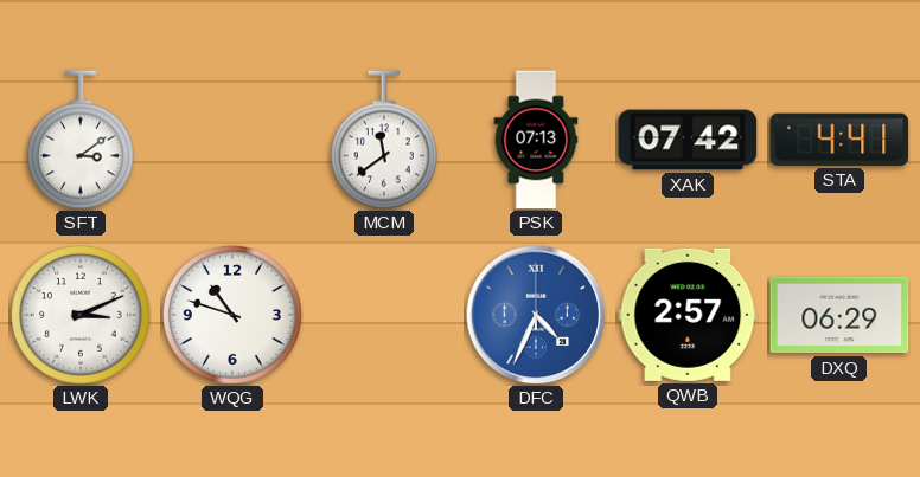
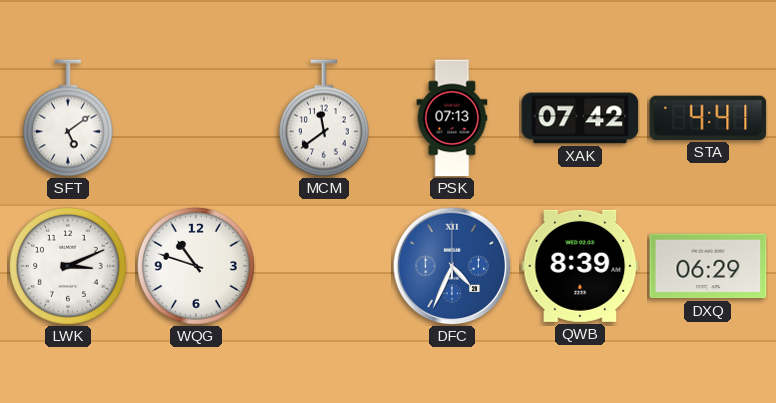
SFT: 3:09 -> 5:09 (68, 118)
QWB: 2:57 -> 8:39 (580, 266)
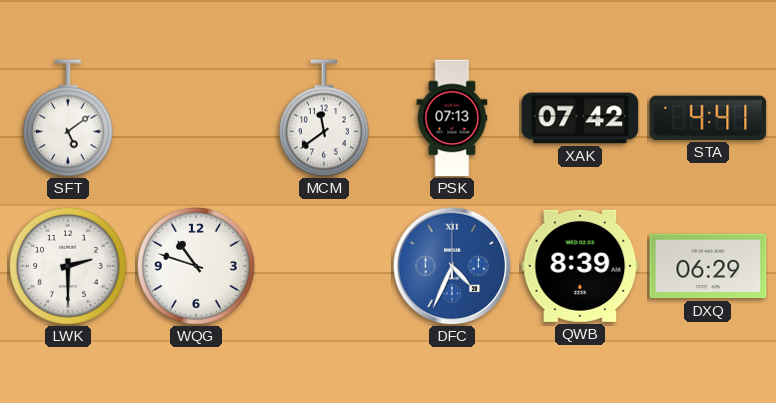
LWK: 3:11 -> 2:30 (68, 266)
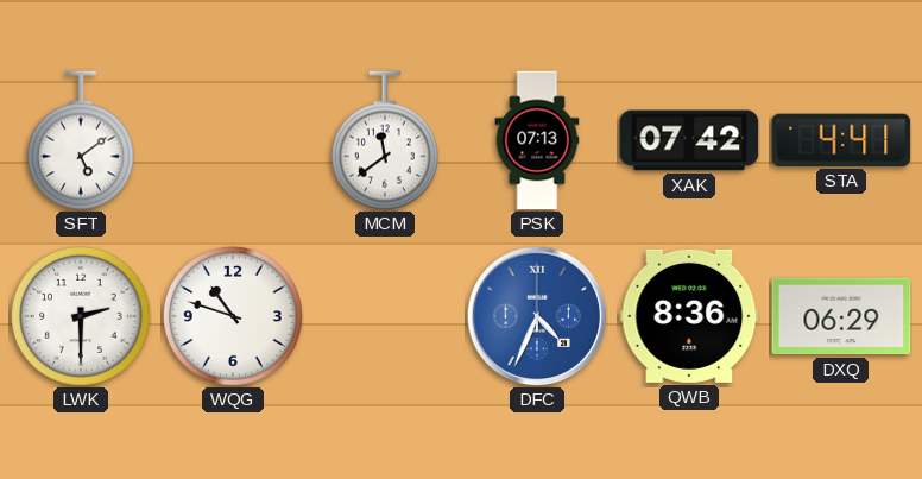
QWB: 8:39 -> 8:36 (689, 316)
